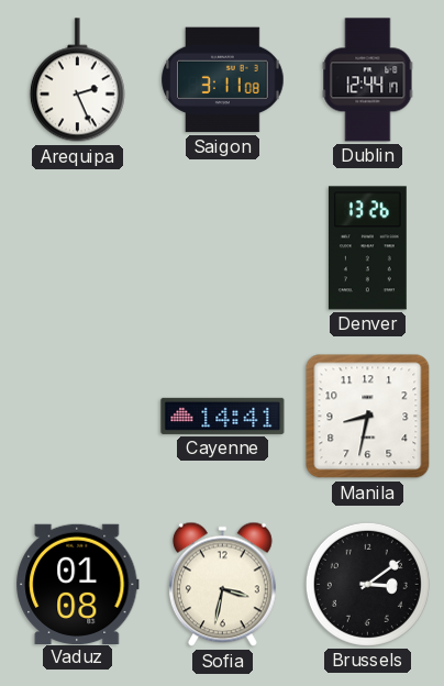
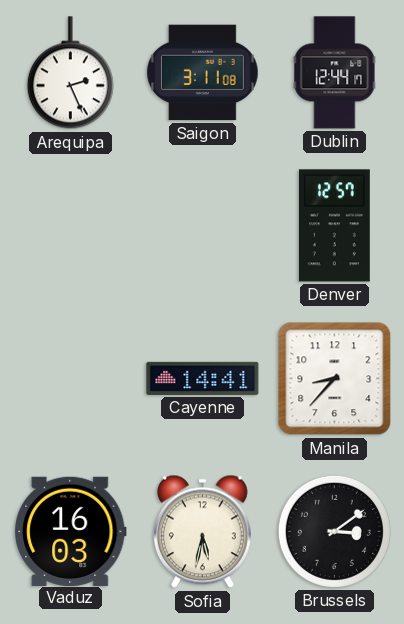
Denver: 13:26 -> 12:57 (334, 226)
Manila: 8:32 -> 8:37 (335, 379)
Vaduz: 01:08 -> 16:03 (71, 531)
Sofia: 3:32 -> 5:32 (202, 532)
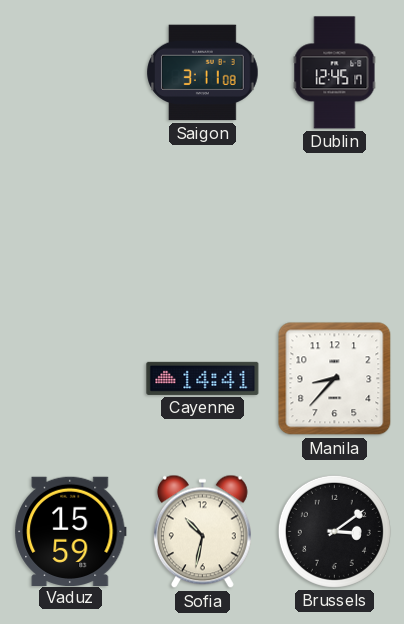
Arequipa: 2:26 -> none (70, 73)
Dublin: 12:44 -> 12:45 (335, 73)
Denver: 12:57 -> none (334, 226)
Vaduz: 16:03 -> 15:59 (71, 531)
Sofia: 5:32 -> 10:32 (202, 532)
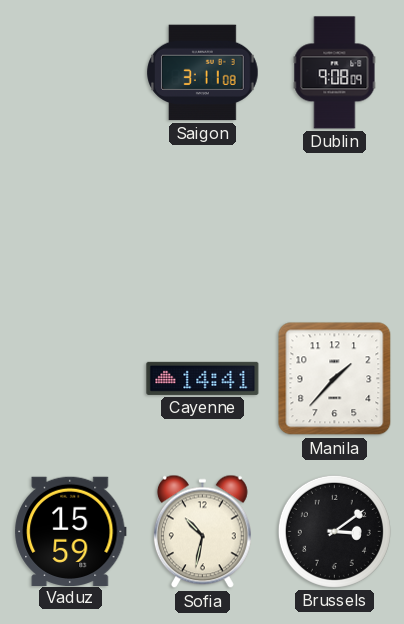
Dublin: 12:45 -> 9:08 (335, 73)
Manila: 8:37 -> 1:37 (335, 379)
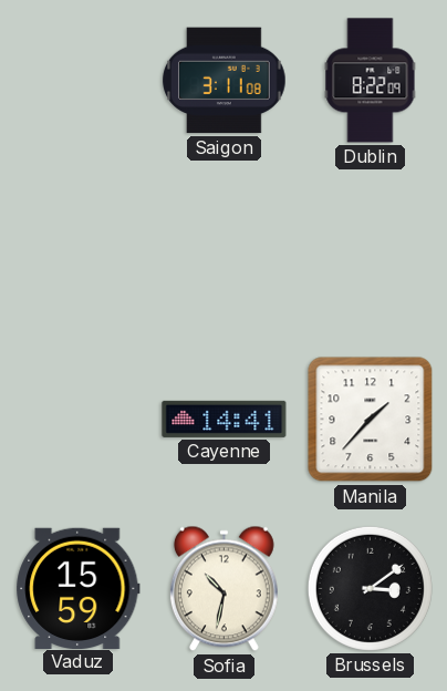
Dublin: 9:08 -> 8:22 (371, 81)
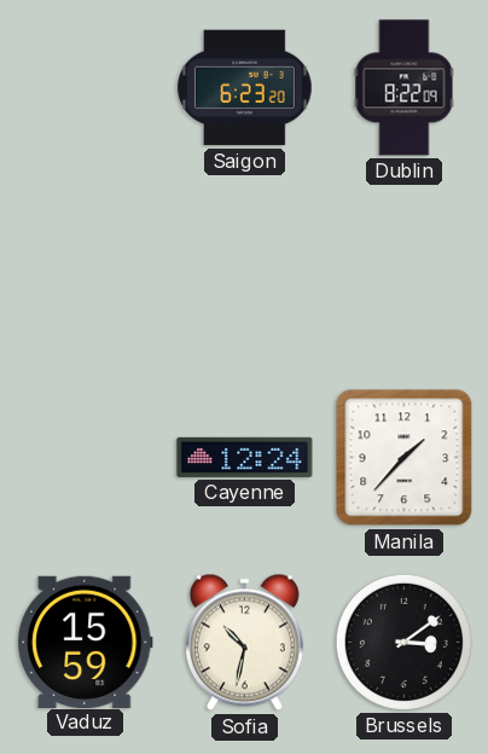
Saigon: 3:11 -> 6:23 (245, 88)
Cayenne: 14:41 -> 12:24 (245, 457)
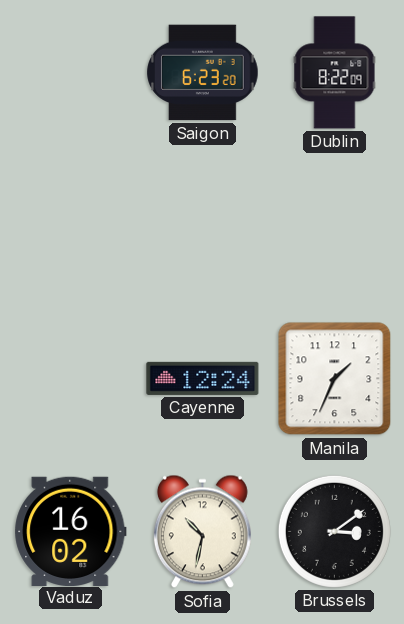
Manila: 1:37 -> 1:34 (335, 379)
Vaduz: 15:59 -> 16:02 (71, 531)
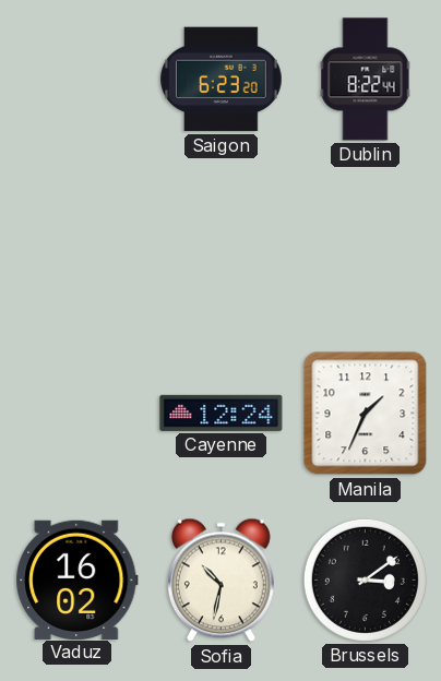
Dublin: 8:22:09 -> 8:22:44 (366, 80)
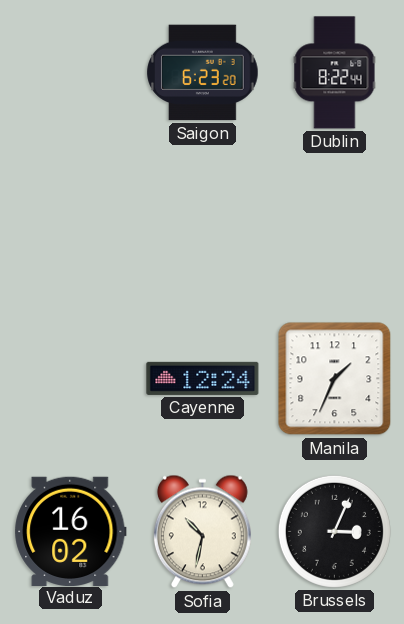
Brussels: 3:09 -> 3:04 (334, 531)
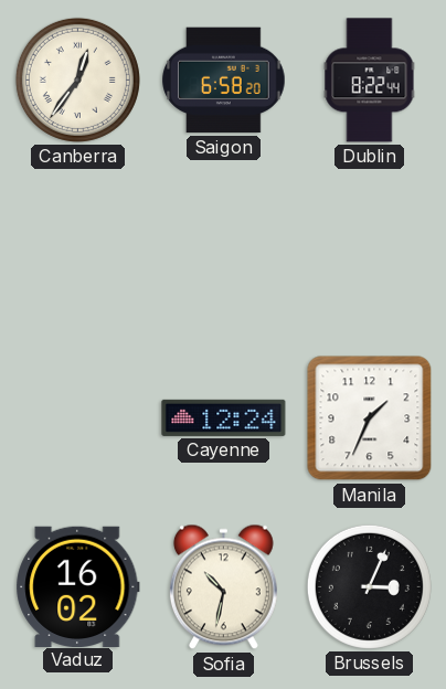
Canberra: none -> 12:36 (77, 79)
Saigon: 6:23 -> 6:58 (224, 81)
